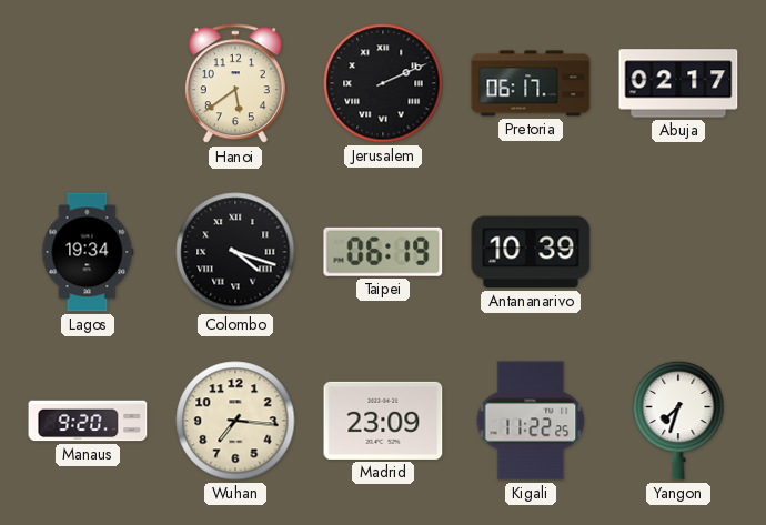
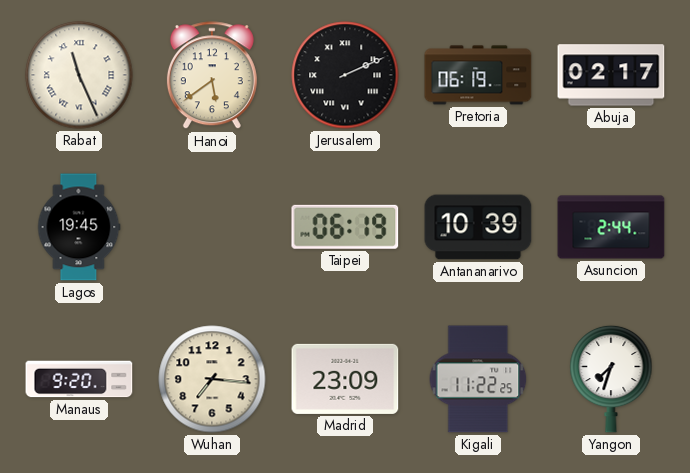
Rabat: none -> 11:26 (79, 75)
Pretoria: 06:17 -> 06:19 (478, 75)
Lagos: 19:34 -> 19:45 (79, 227)
Colombo: 4:18 -> none (235, 252)
Asuncion: none -> 2:44 (611, 227)
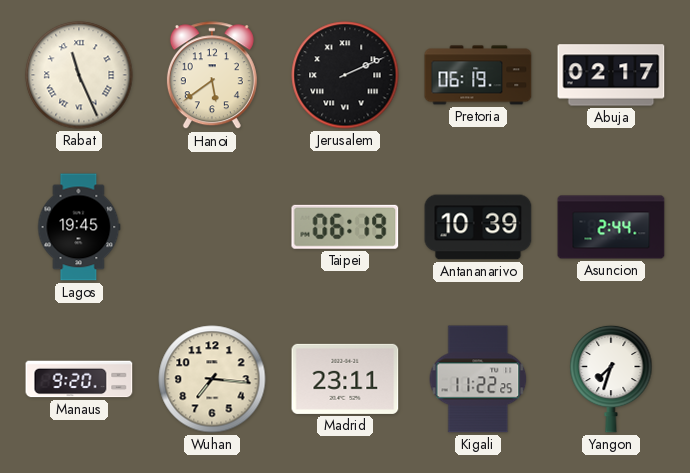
Madrid: 23:09 -> 23:11 (345, 379)
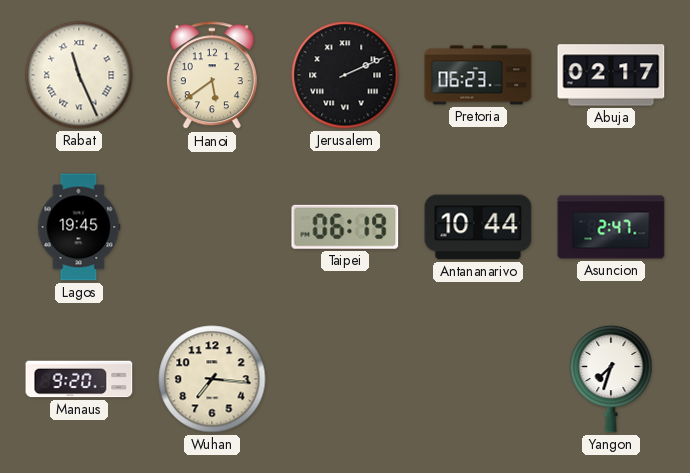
Pretoria: 06:19 -> 06:23 (478, 75)
Antananarivo: 10:39 -> 10:44 (478, 227)
Asuncion: 2:44 -> 2:47 (611, 227)
Madrid: 23:11 -> none (345, 379)
Kigali: 11:22 -> none (478, 379)
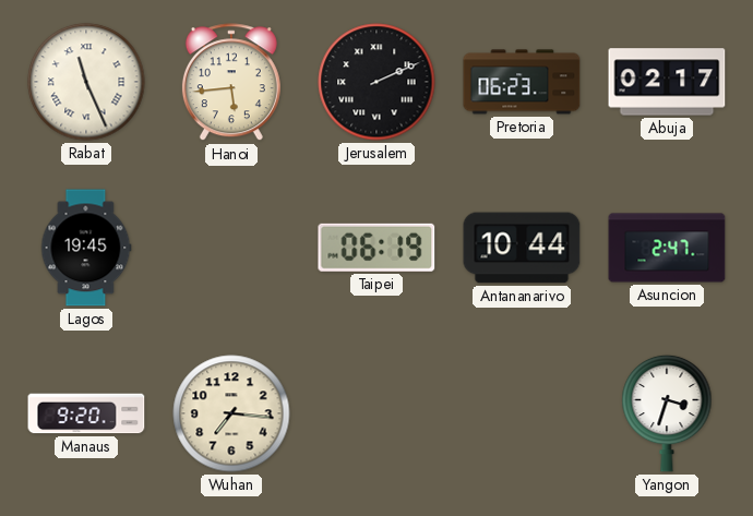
Hanoi: 5:39 -> 5:44 (231, 83)
Yangon: 7:33 -> 3:33 (667, 413)
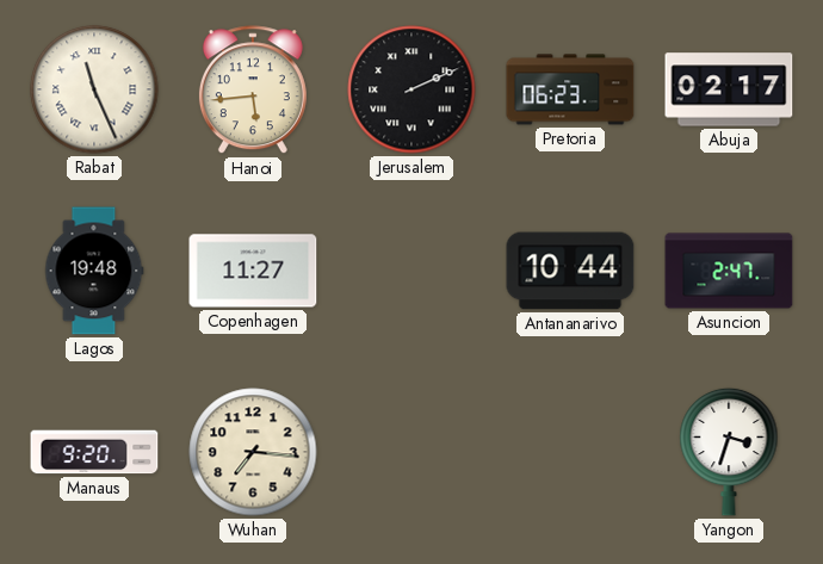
Lagos: 19:45 -> 19:48 (94, 271)
Copenhagen: none -> 11:27 (253, 271)
Taipei: 06:19 -> none (376, 248)
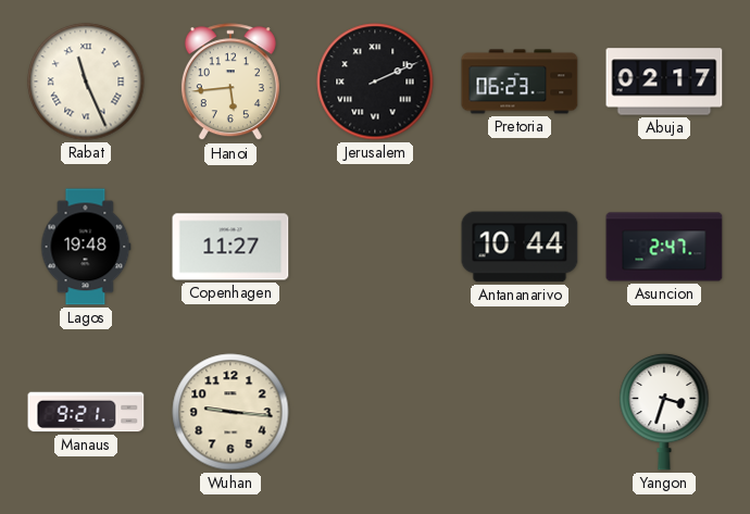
Manaus: 9:20 -> 9:21 (86, 412)
Wuhan: 7:16 -> 9:16 (230, 412)
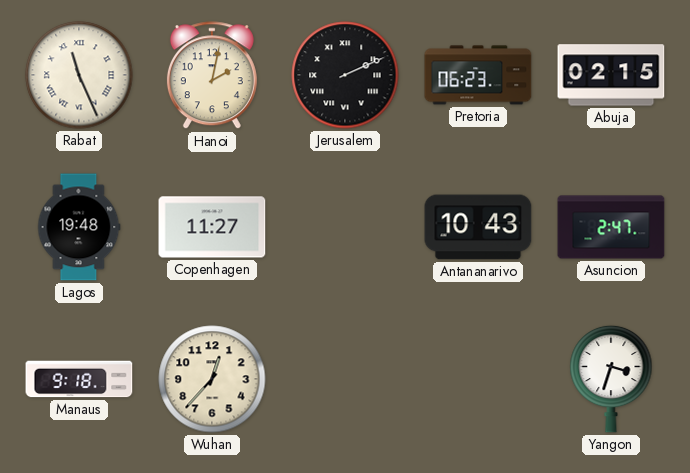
Hanoi: 5:44 -> 2:02 (212, 76)
Abuja: 02:17 -> 02:15 (611, 75)
Antananarivo: 10:44 -> 10:43 (478, 227)
Manaus: 9:21 -> 9:18 (79, 379)
Wuhan: 9:16 -> 12:37 (212, 379)
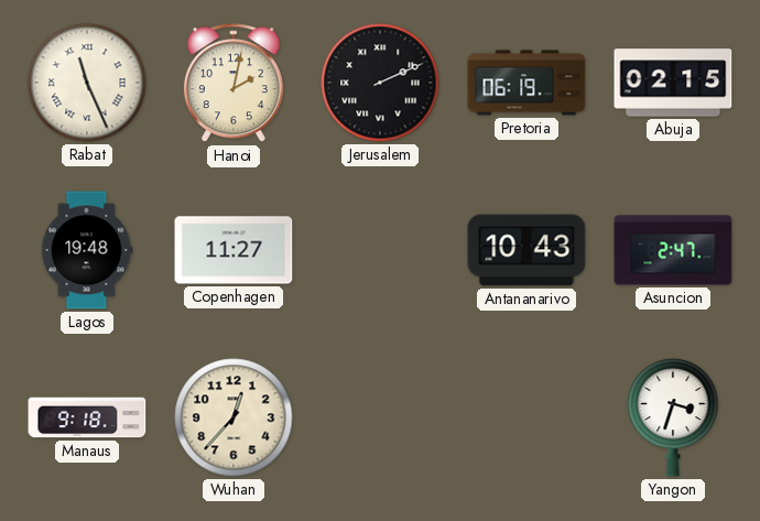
Pretoria: 06:23 -> 06:19 (526, 83)
